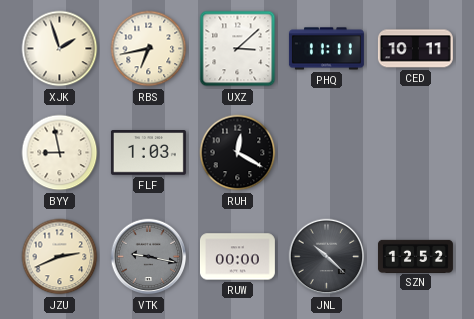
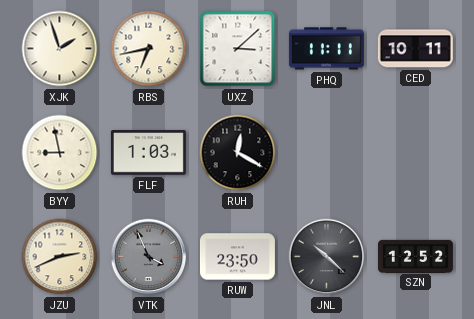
VTK: 9:17 -> 3:56 (149, 257)
RUW: 00:00 -> 23:50 (237, 257)
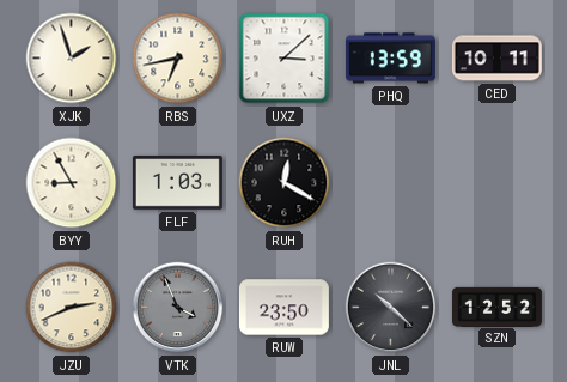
PHQ: 11:11 -> 13:59 (390, 59)
BYY: 8:58 -> 8:55 (72, 183)
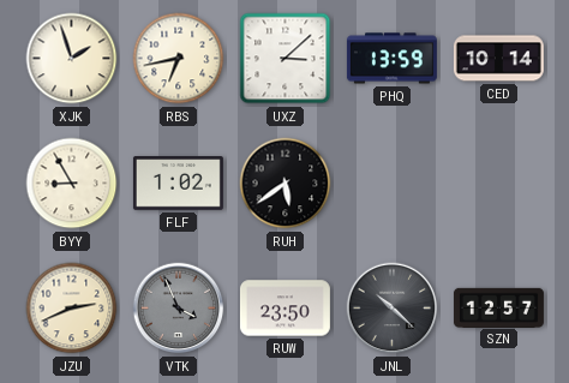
CED: 10:11 -> 10:14 (498, 59)
FLF: 1:03 -> 1:02 (178, 184)
RUH: 12:20 -> 5:39 (286, 184)
SZN: 12:52 -> 12:57 (498, 307)
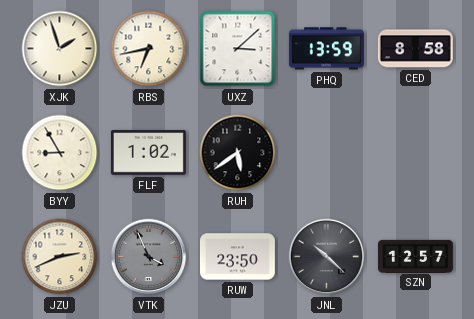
CED: 10:14 -> 8:58 (415, 49)
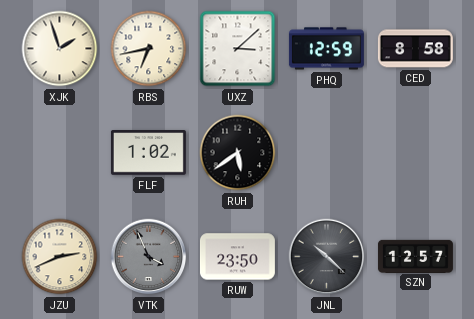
PHQ: 13:59 -> 12:59 (326, 49)
BYY: 8:55 -> none (60, 153)
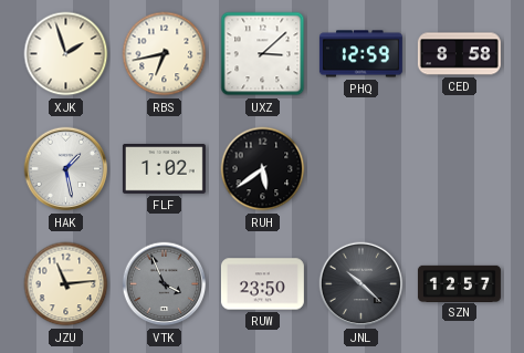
HAK: none -> 1:28 (66, 169)
JZU: 2:41 -> 11:14 (66, 284)
